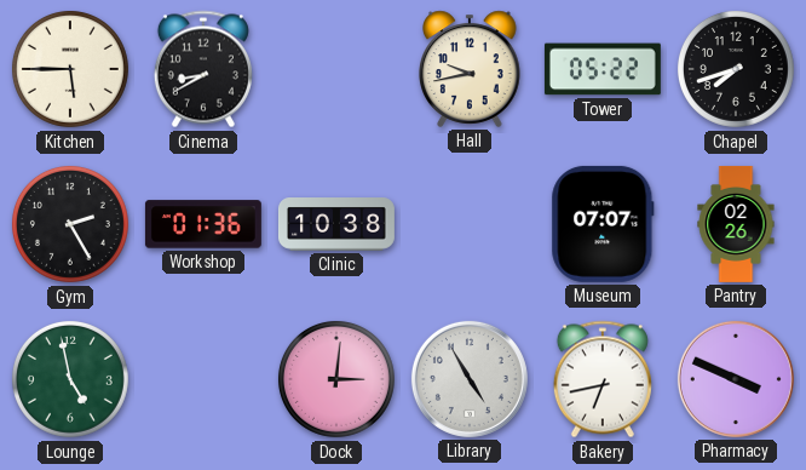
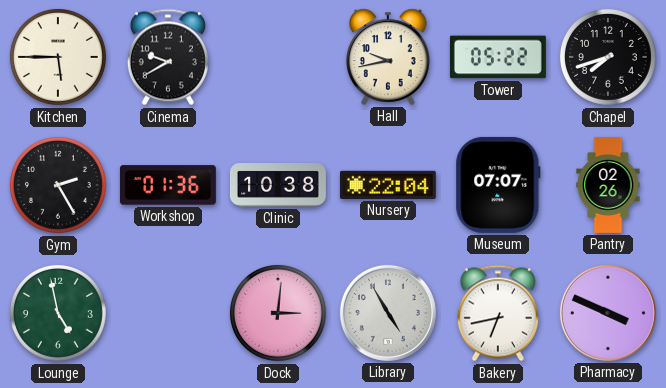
Cinema: 8:40 -> 9:40 (168, 57)
Nursery: none -> 22:04 (388, 185)
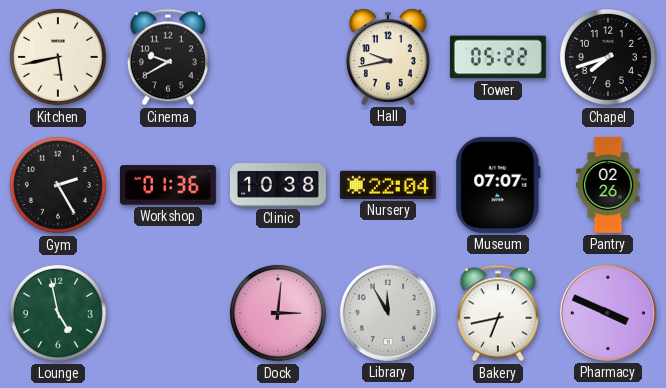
Kitchen: 5:45 -> 5:43 (58, 57)
Library: 4:55 -> 11:55 (388, 313)
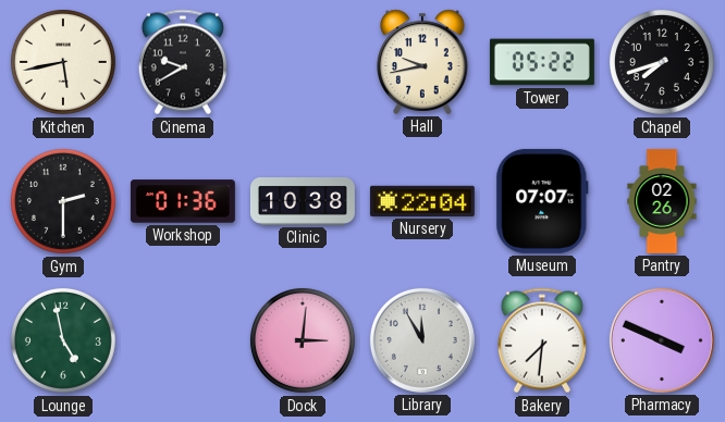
Gym: 2:25 -> 2:30 (63, 201)
Bakery: 6:43 -> 7:31 (542, 340)
